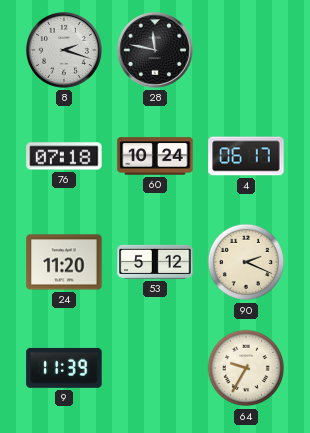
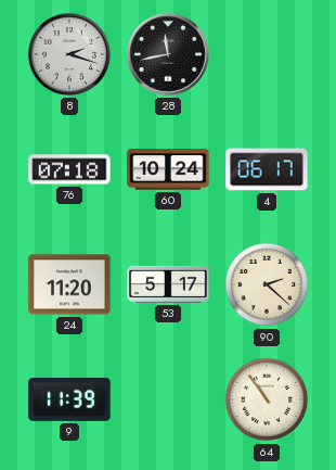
28: 11:47 -> 11:43 (168, 54)
53: 5:12 -> 5:17 (168, 284)
90: 2:19 -> 2:22 (267, 284)
64: 9:35 -> 10:54 (267, 399)
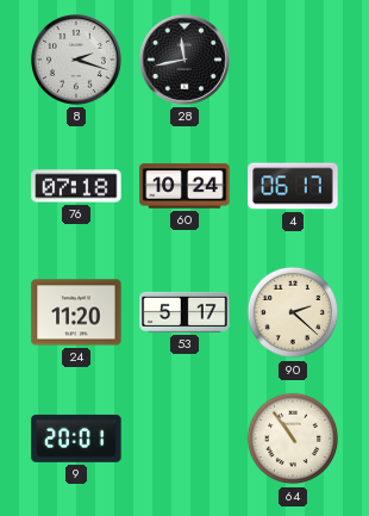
9: 11:39 -> 20:01 (76, 439)
